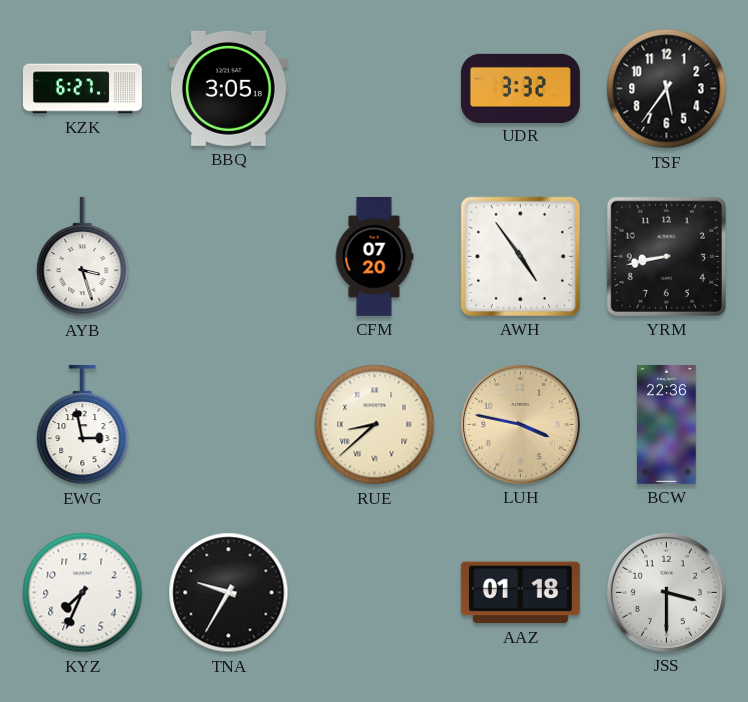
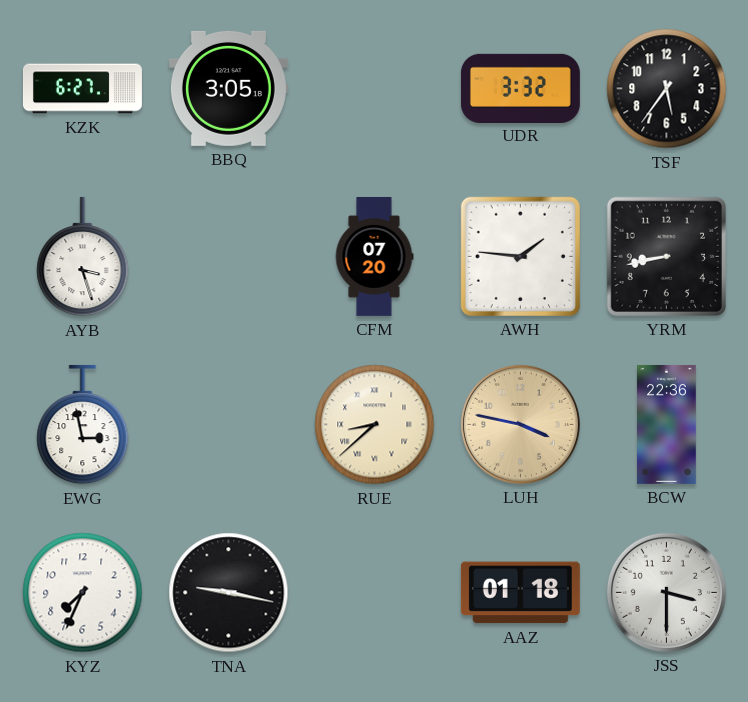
AWH: 4:54 -> 1:46 (520, 256)
TNA: 9:35 -> 9:17 (229, 593)
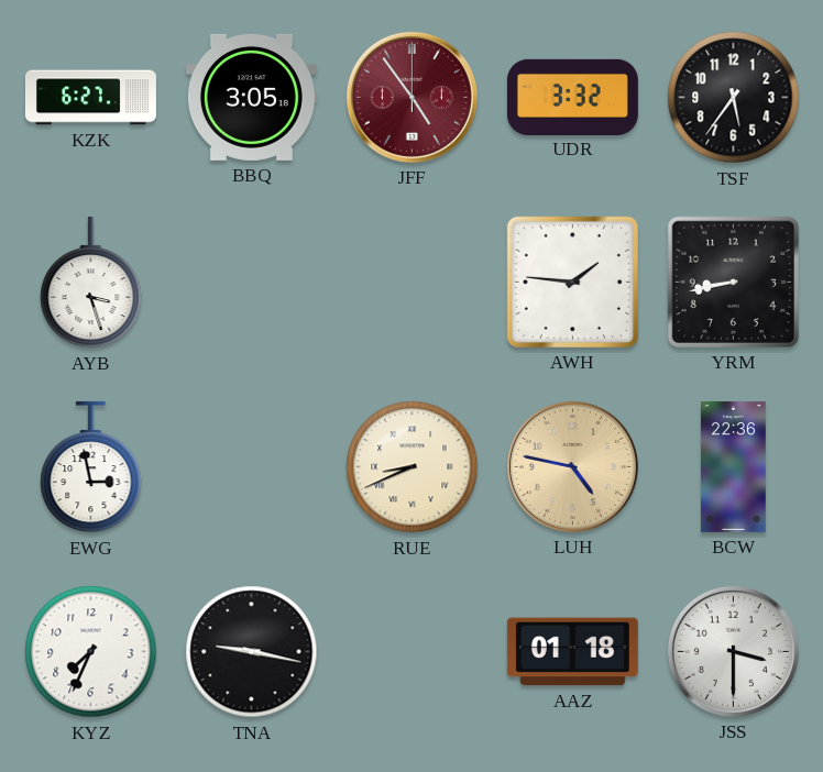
JFF: none -> 4:54 (411, 97)
CFM: 07:20 -> none (374, 256)
RUE: 8:38 -> 8:41 (413, 467)
LUH: 3:47 -> 4:47 (572, 466)
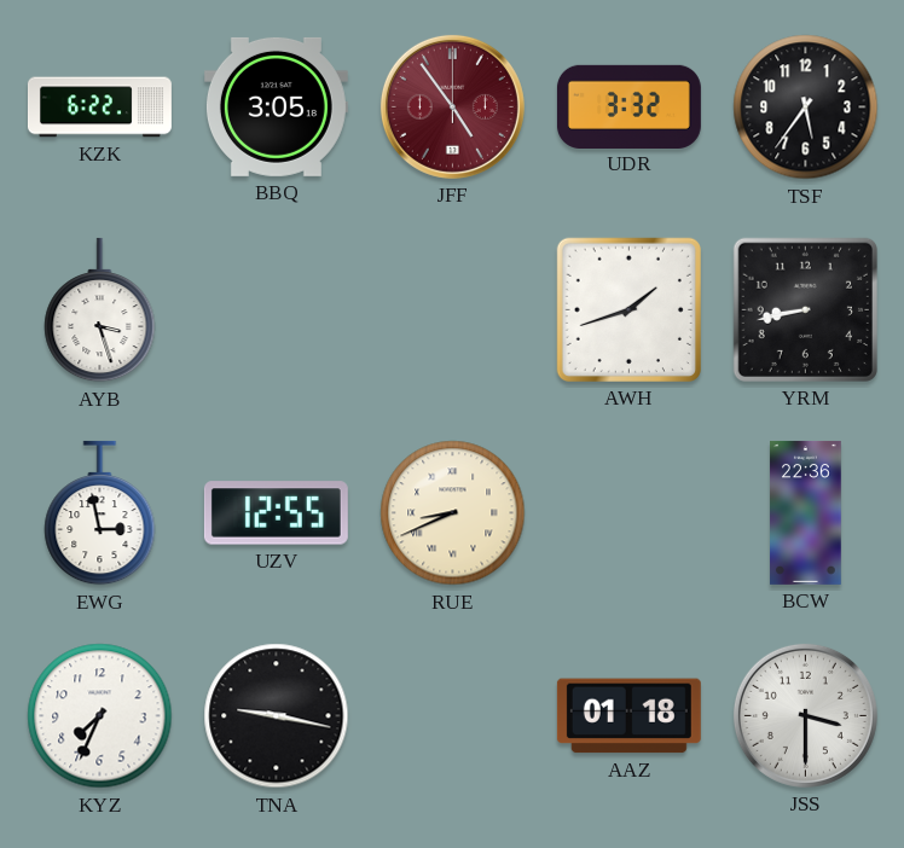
KZK: 6:27 -> 6:22 (99, 108)
AWH: 1:46 -> 1:42 (628, 309)
UZV: none -> 12:55 (276, 513)
LUH: 4:47 -> none (572, 466)
